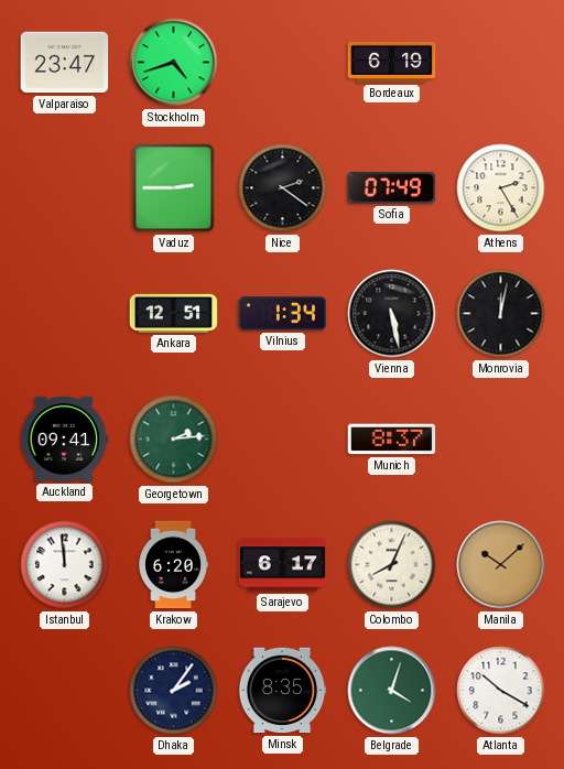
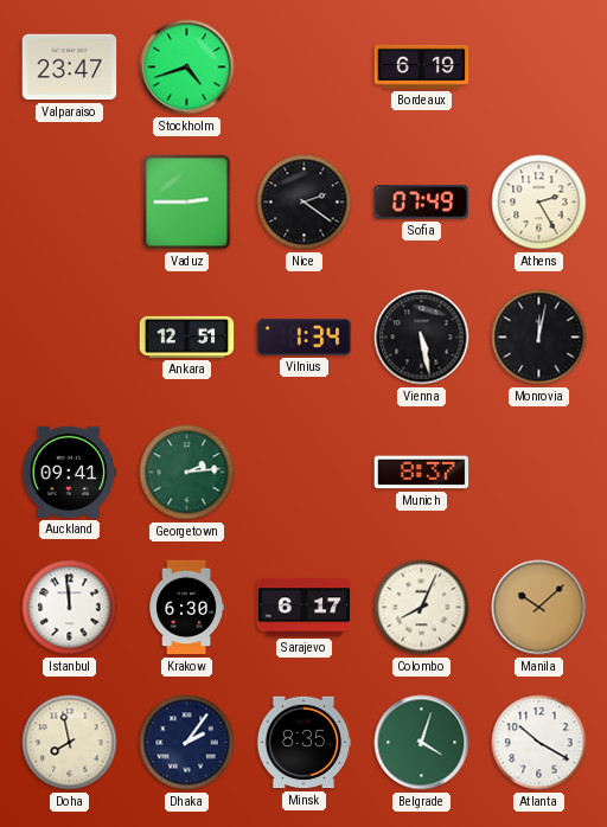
Krakow: 6:20 -> 6:30 (186, 608)
Doha: none -> 7:58 (70, 743)
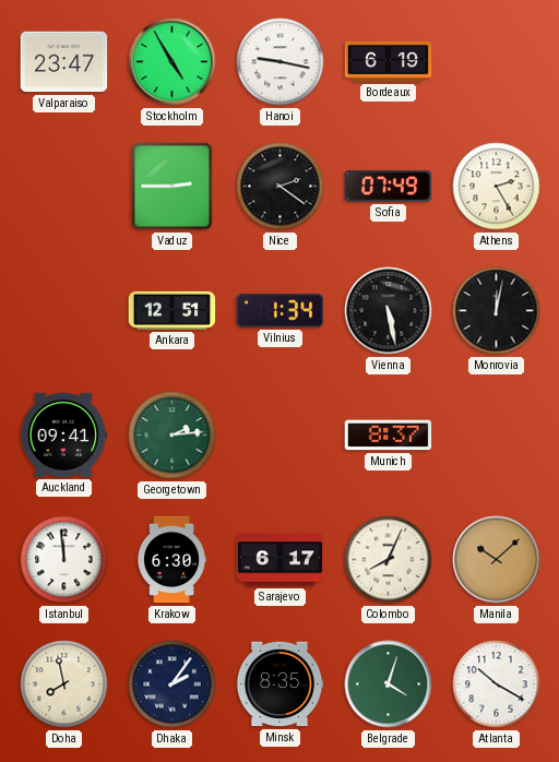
Stockholm: 4:42 -> 4:55 (173, 62)
Hanoi: none -> 9:17 (281, 62)
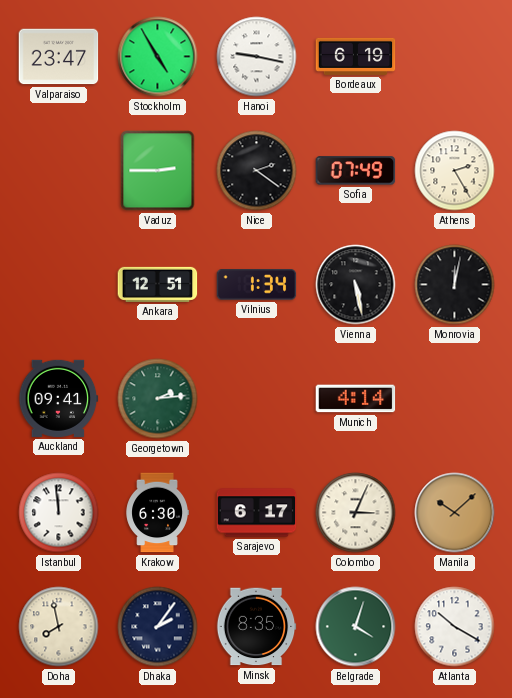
Munich: 8:37 -> 4:14 (356, 399)
Colombo: 8:04 -> 3:04 (356, 513)
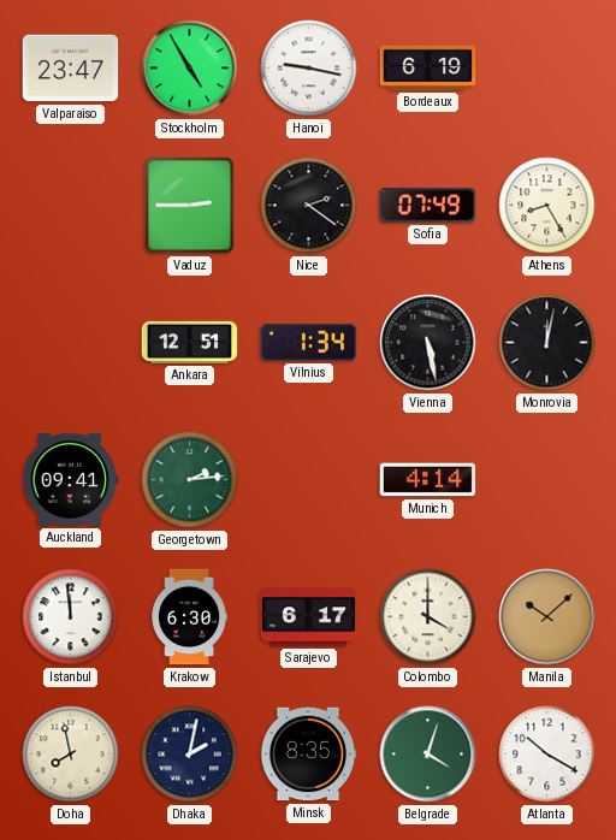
Athens: 2:25 -> 8:25 (547, 206)
Colombo: 3:04 -> 4:00 (428, 617)
Dhaka: 2:06 -> 2:02 (190, 755)
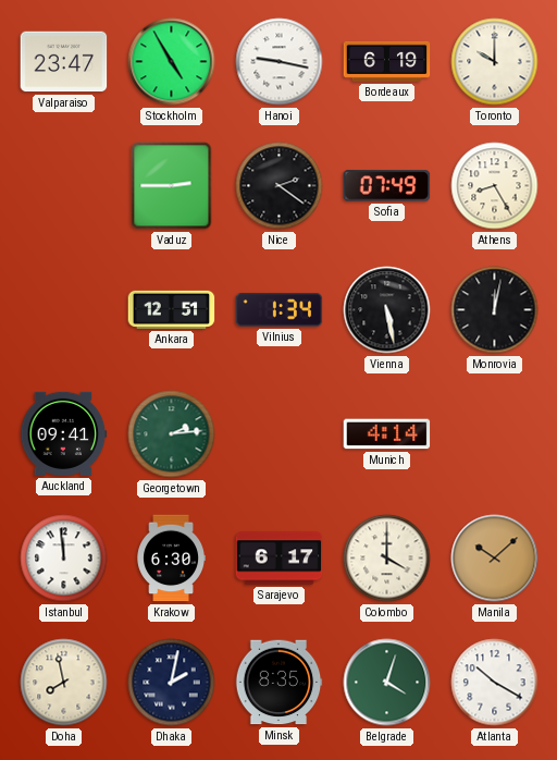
Toronto: none -> 10:00 (495, 62)
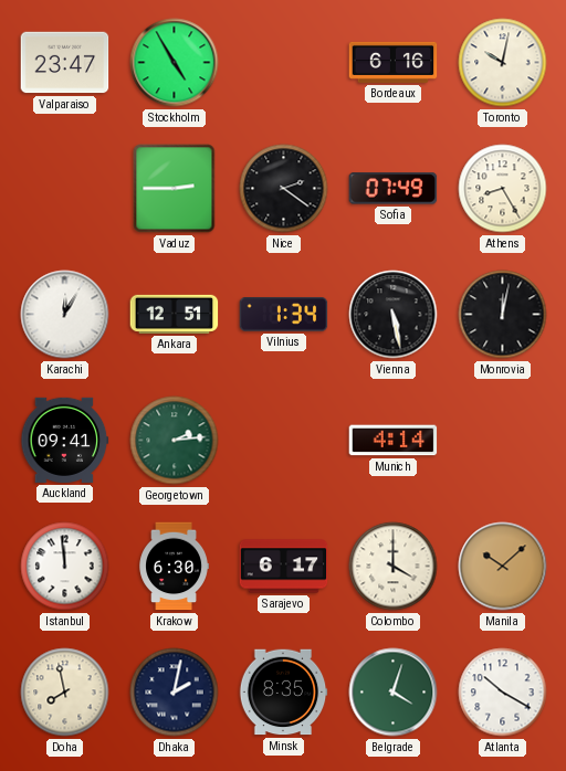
Hanoi: 9:17 -> none (280, 62)
Bordeaux: 6:19 -> 6:16 (394, 62)
Toronto: 10:00 -> 10:02 (503, 63)
Karachi: none -> 12:05 (65, 315)
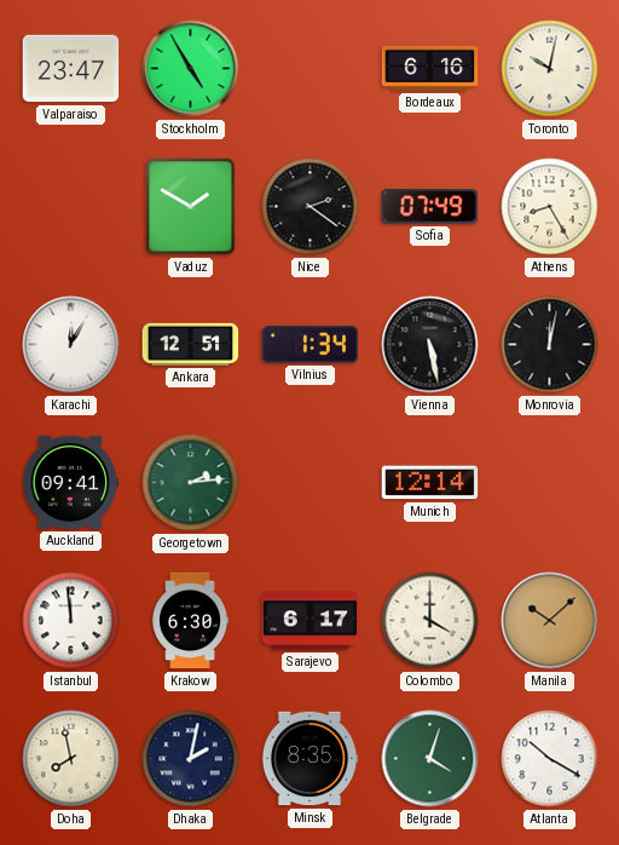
Vaduz: 2:45 -> 1:50 (191, 207)
Munich: 4:14 -> 12:14 (430, 483)
